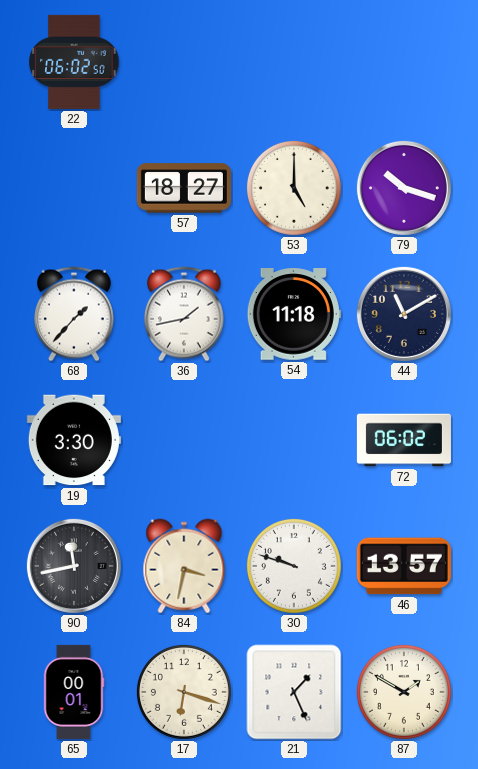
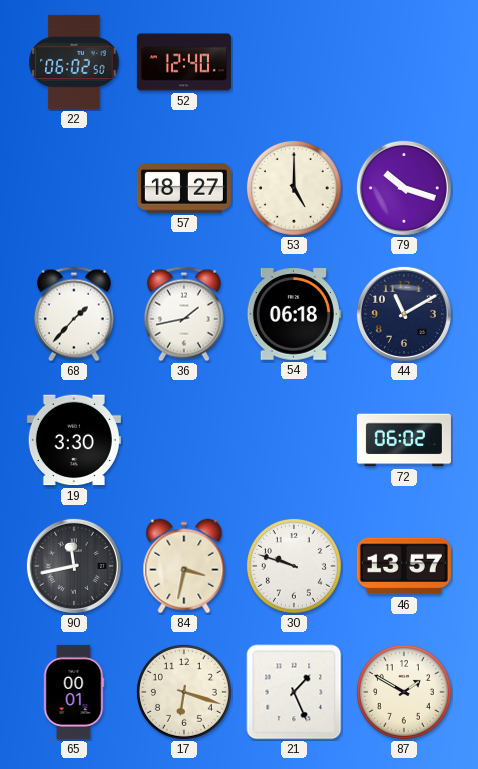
52: none -> 12:40 (184, 62)
54: 11:18 -> 06:18 (294, 314)
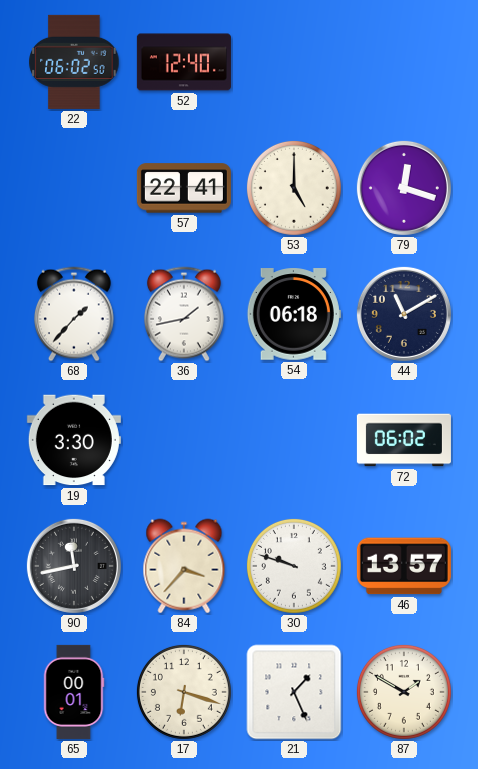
57: 18:27 -> 22:41 (184, 188)
79: 10:18 -> 12:18 (404, 188)
84: 3:32 -> 3:37 (184, 566)
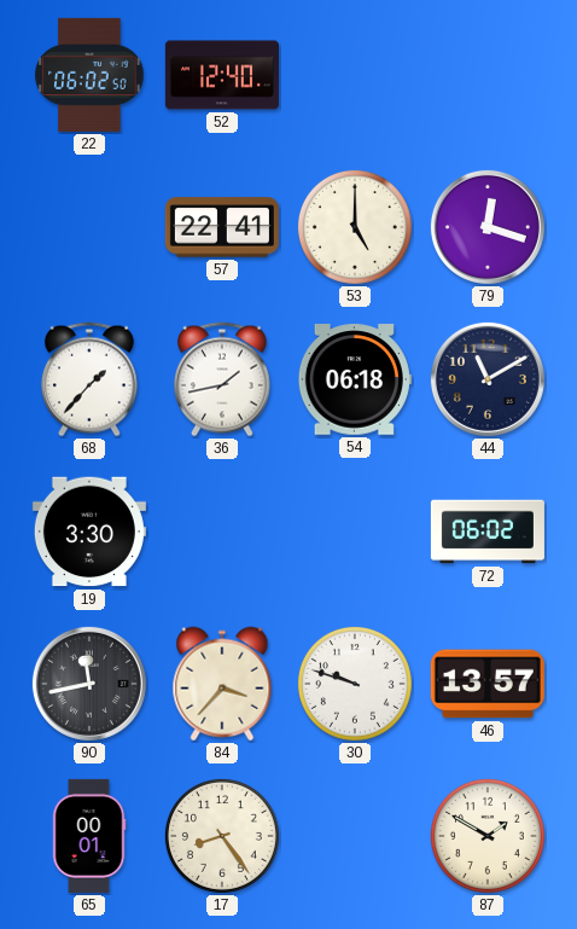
17: 6:18 -> 8:24 (222, 836)
21: 1:26 -> none (294, 692)
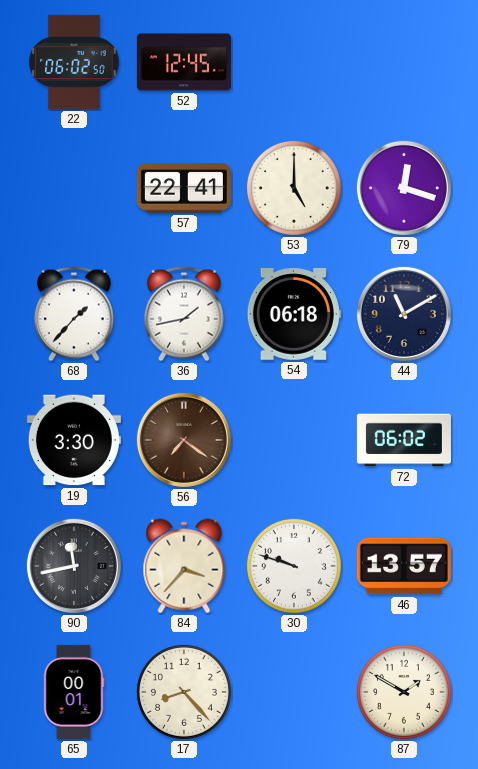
52: 12:40 -> 12:45 (184, 62)
56: none -> 7:21 (184, 440)
17: 8:24 -> 8:23 (184, 692)
